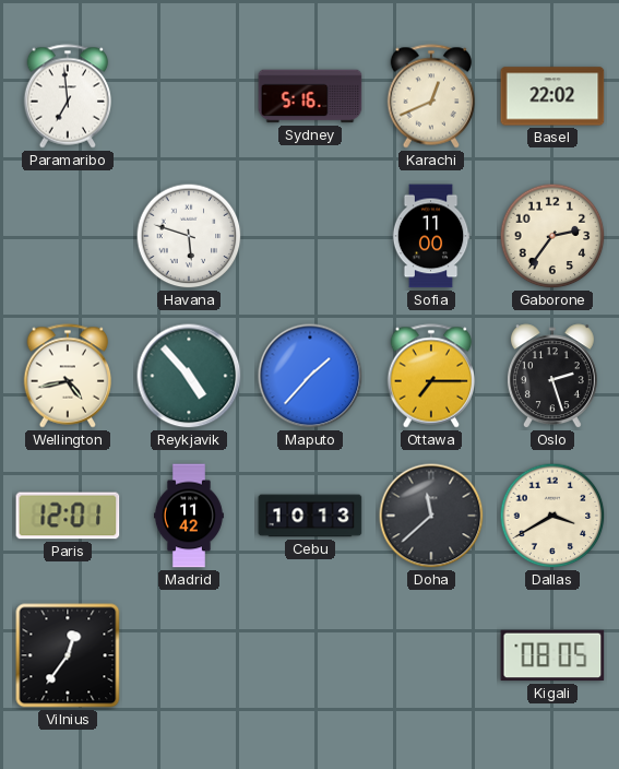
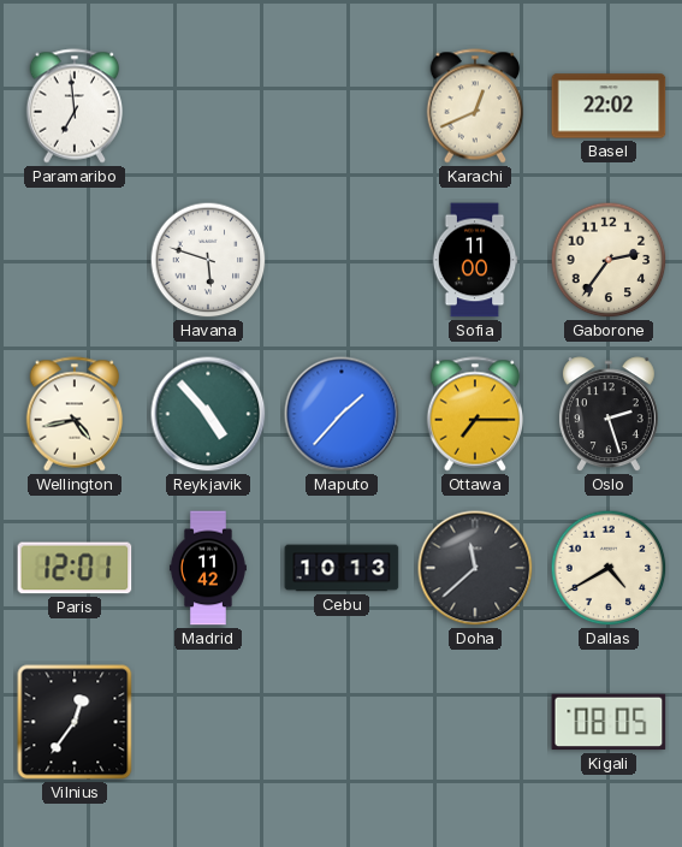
Sydney: 5:16 -> none (310, 96)
Dallas: 3:40 -> 4:40 (609, 568)
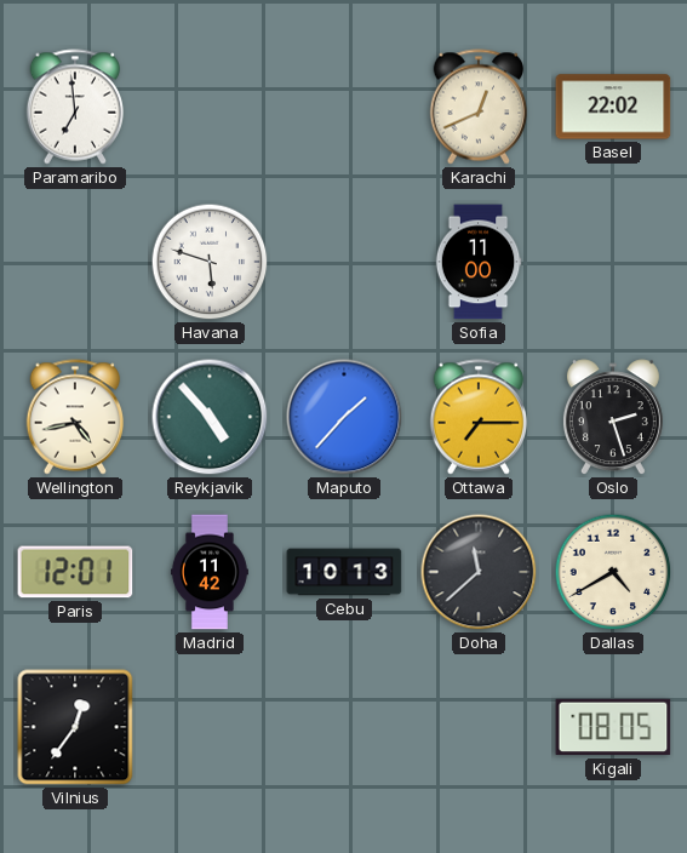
Gaborone: 2:36 -> none (609, 260)
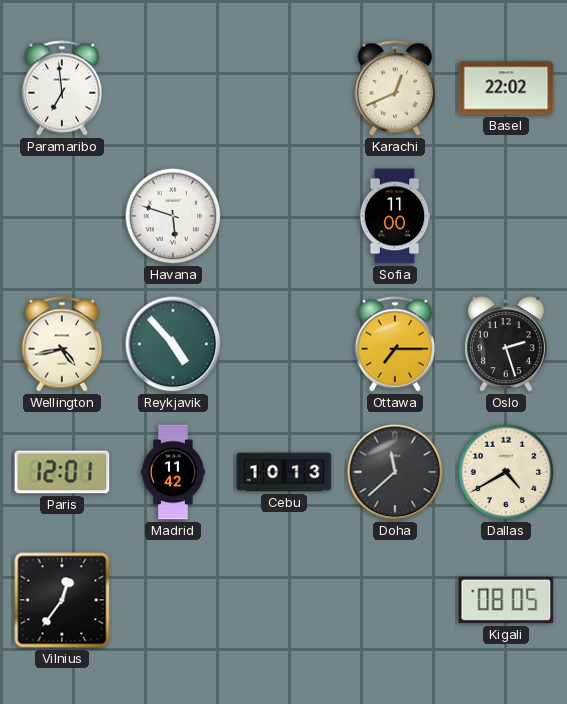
Maputo: 1:37 -> none (344, 417)
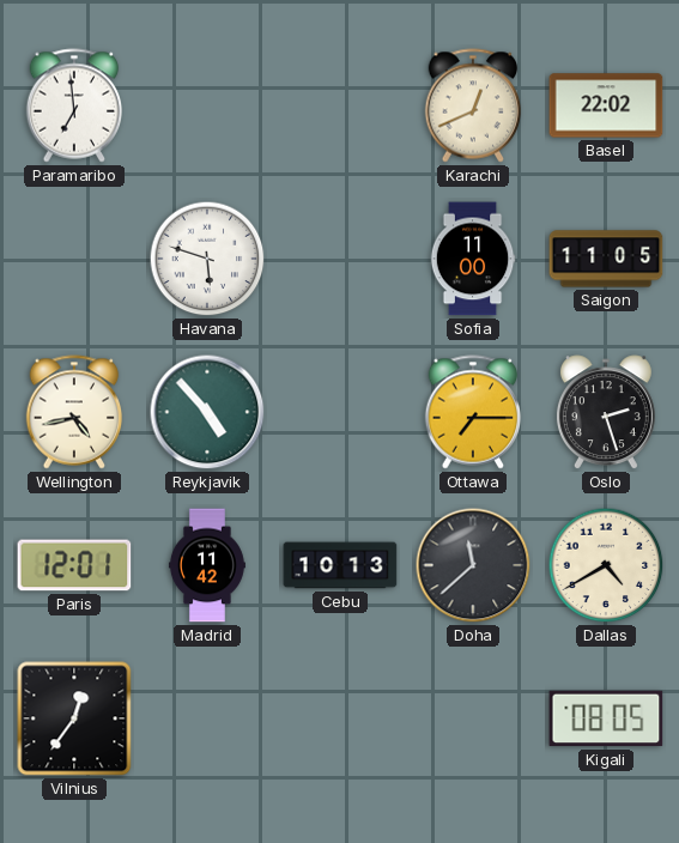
Saigon: none -> 11:05 (606, 259)
